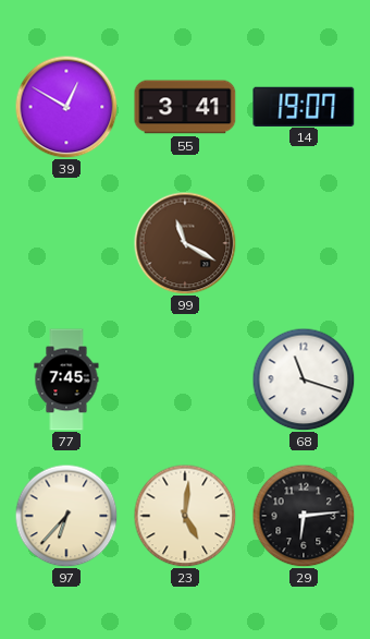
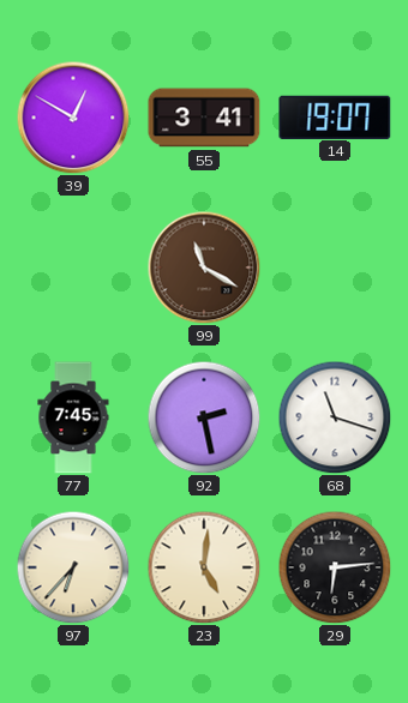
92: none -> 2:28 (204, 417)
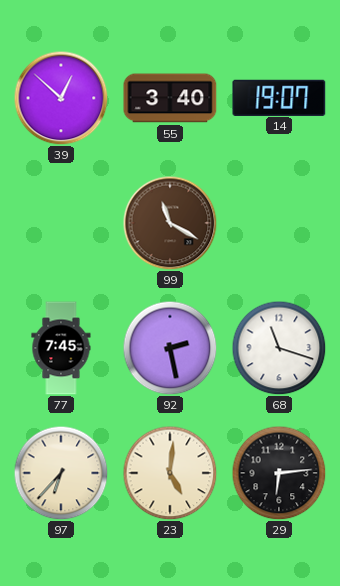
39: 12:50 -> 12:52 (61, 98)
55: 3:41 -> 3:40 (170, 98)
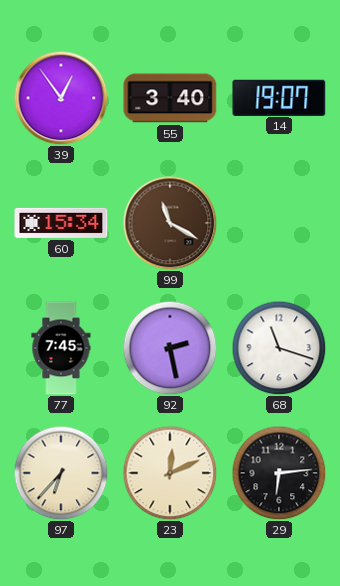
39: 12:52 -> 12:54 (61, 98)
60: none -> 15:34 (61, 223)
23: 5:01 -> 12:11 (170, 473)
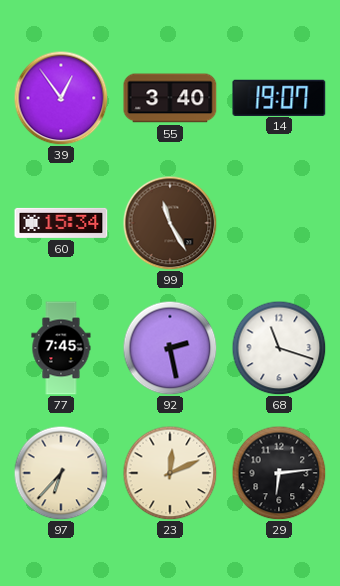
99: 11:20 -> 11:25 (170, 223)
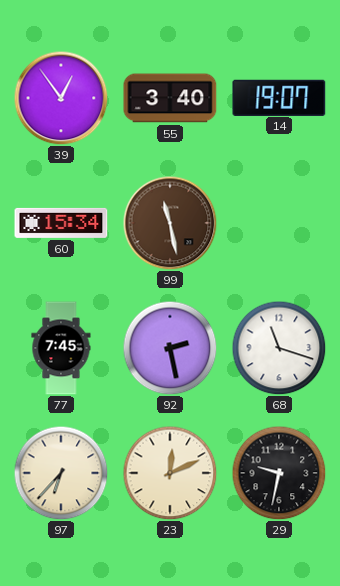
99: 11:25 -> 11:28 (170, 223)
29: 6:14 -> 9:32 (279, 473)
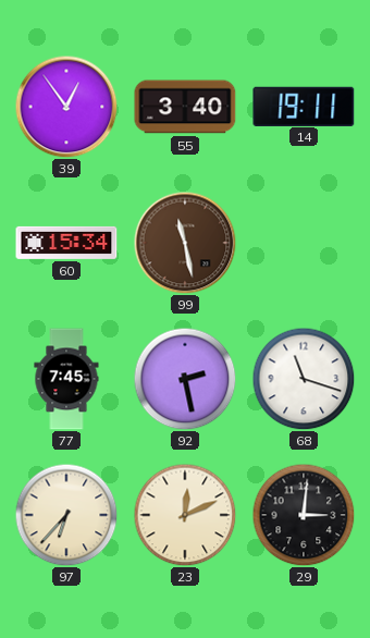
14: 19:07 -> 19:11 (304, 106)
29: 9:32 -> 3:01 (304, 515)
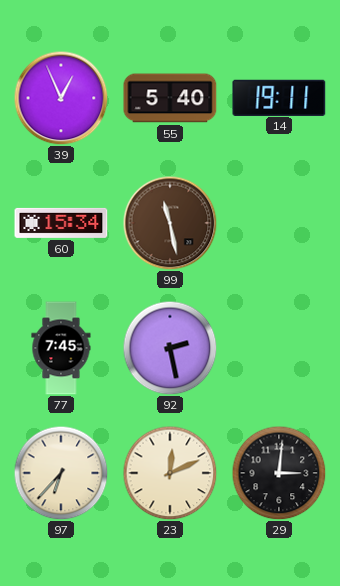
39: 12:54 -> 12:56 (61, 98)
55: 3:40 -> 5:40 (170, 98)
68: 11:18 -> none (304, 379)
